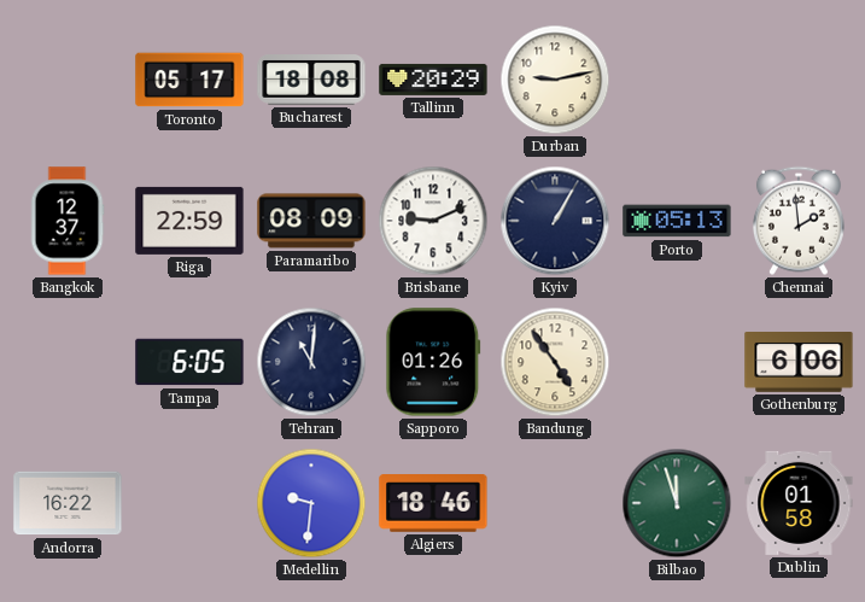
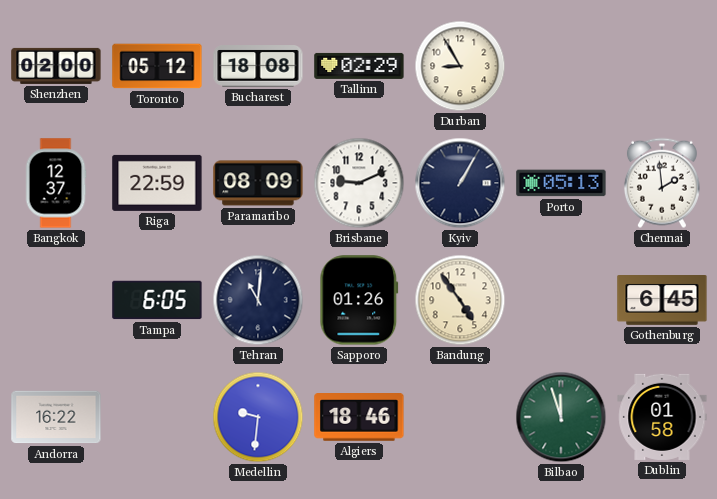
Shenzhen: none -> 02:00 (56, 66)
Toronto: 05:17 -> 05:12 (157, 66)
Tallinn: 20:29 -> 02:29 (359, 66)
Durban: 9:13 -> 8:55 (460, 66)
Gothenburg: 6:06 -> 6:45 (662, 301)
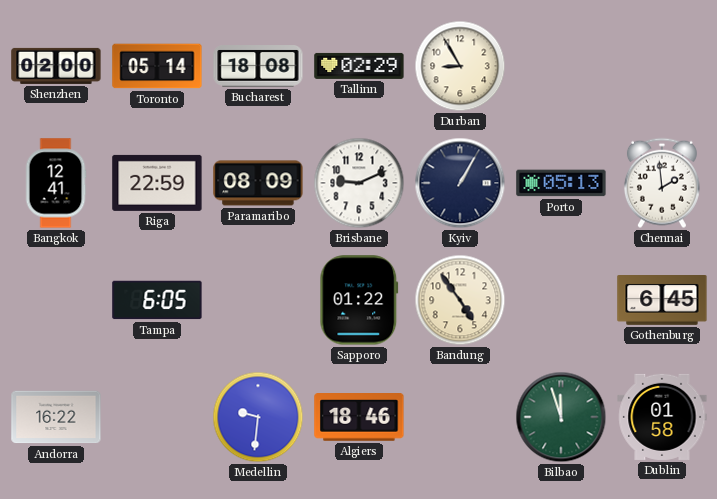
Toronto: 05:12 -> 05:14 (157, 66)
Bangkok: 12:37 -> 12:41 (56, 183)
Tehran: 11:01 -> none (258, 300)
Sapporo: 01:26 -> 01:22 (359, 300)
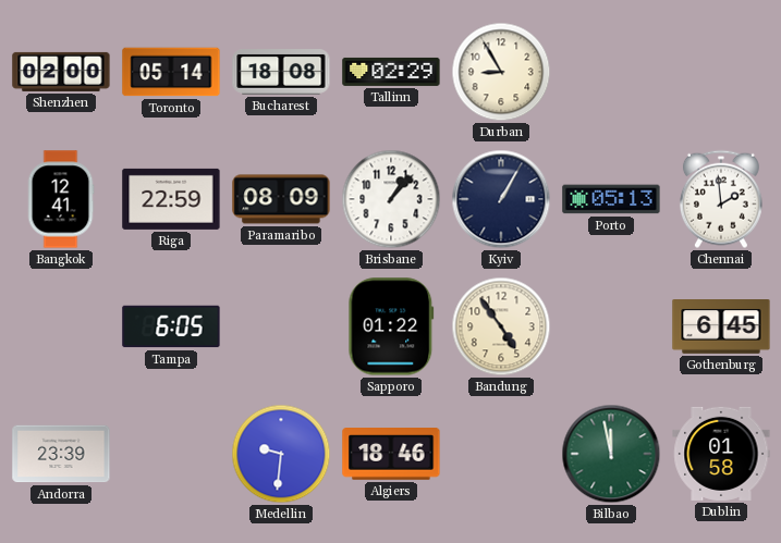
Brisbane: 9:11 -> 1:07 (391, 199)
Andorra: 16:22 -> 23:39 (61, 454)
Bilbao: 11:57 -> 11:58 (611, 454)
